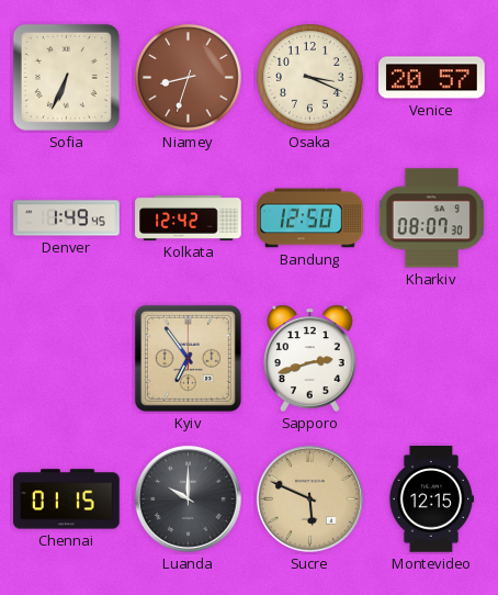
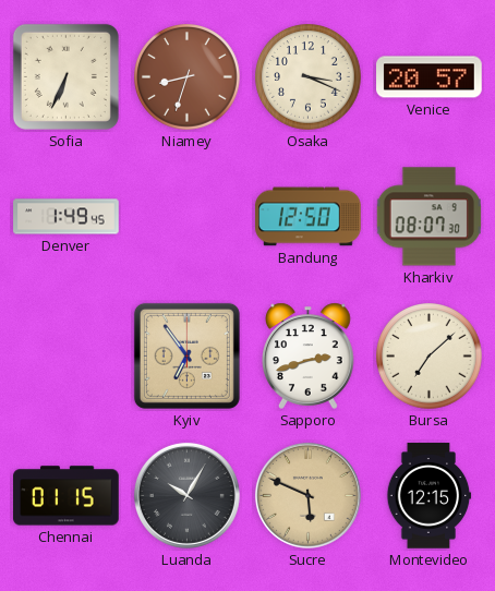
Kolkata: 12:42 -> none (189, 217)
Bursa: none -> 7:08 (430, 357)
Luanda: 10:00 -> 10:05 (186, 495)
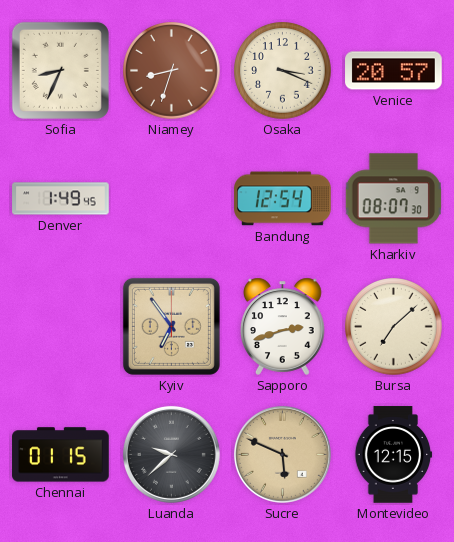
Sofia: 6:34 -> 8:34 (60, 70)
Bandung: 12:50 -> 12:54 (283, 199)
Luanda: 10:05 -> 9:38 (171, 454)
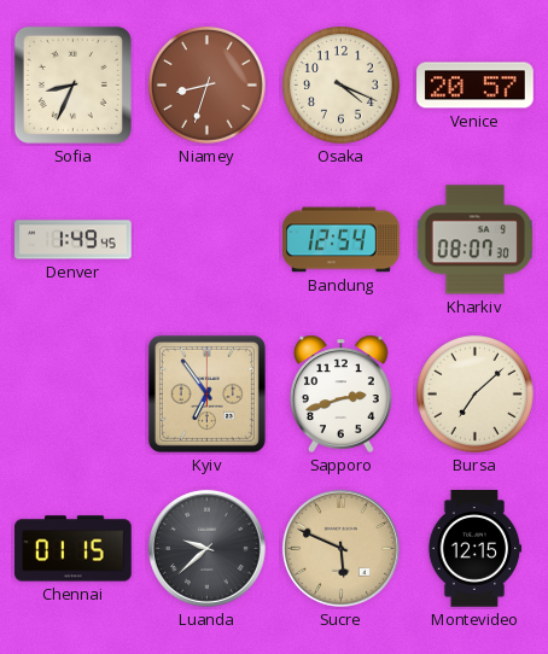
Osaka: 3:19 -> 4:19 (342, 86)
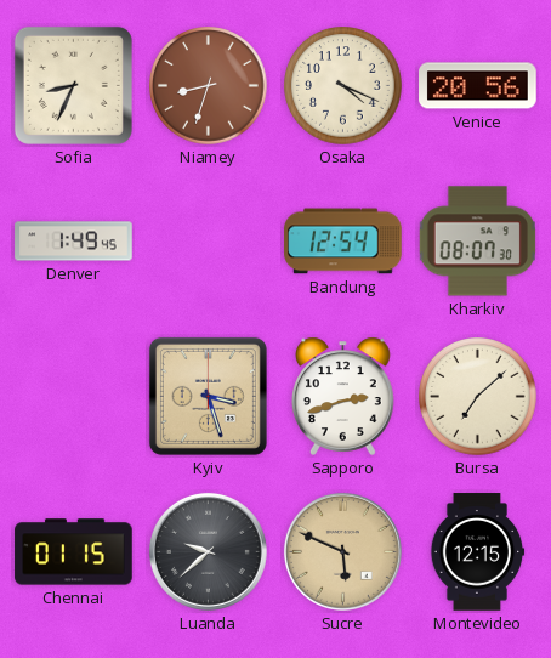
Venice: 20:57 -> 20:56 (478, 86)
Kyiv: 6:54 -> 3:27 (208, 396)
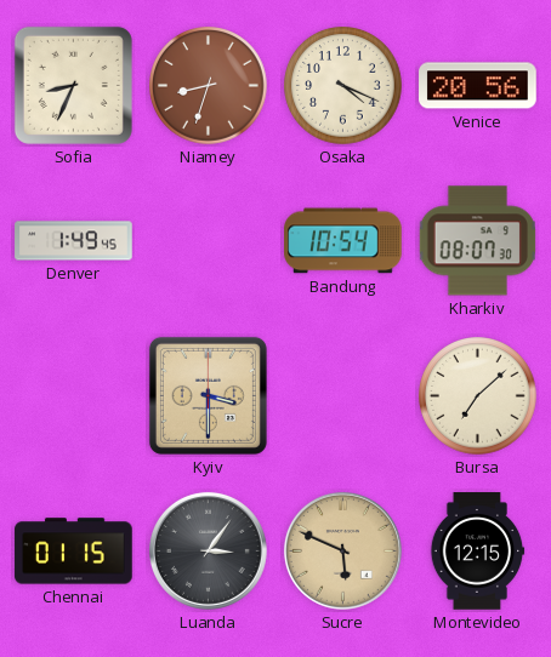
Bandung: 12:54 -> 10:54 (343, 241)
Kyiv: 3:27 -> 3:30 (208, 395)
Sapporo: 2:42 -> none (343, 396)
Luanda: 9:38 -> 3:06 (208, 550)
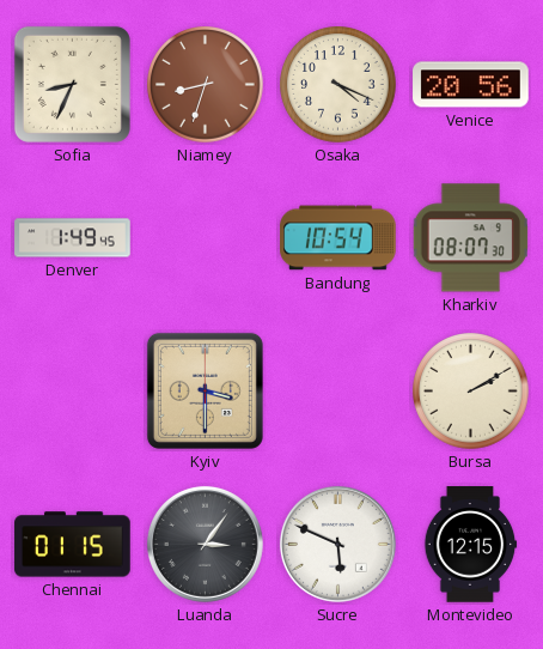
Bursa: 7:08 -> 2:10 (471, 392)
Sucre dial: champagne -> white (337, 544)
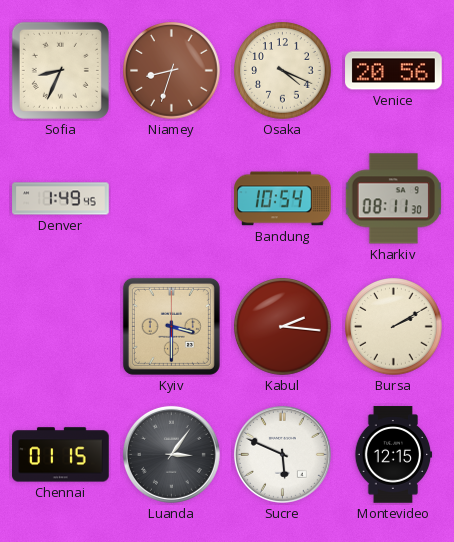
Kharkiv: 08:07 -> 08:11 (393, 199)
Kabul: none -> 2:16 (283, 327)
